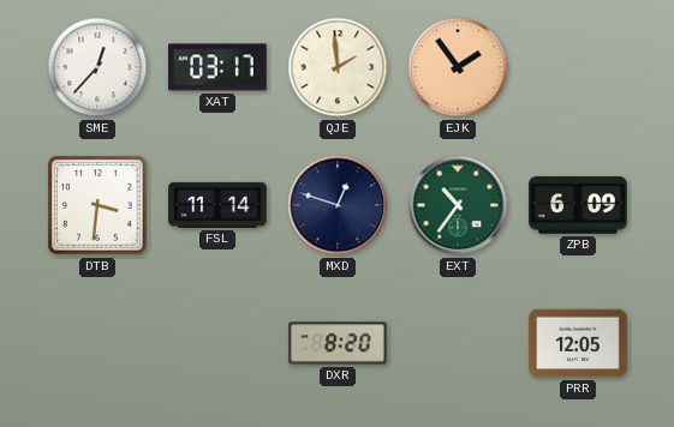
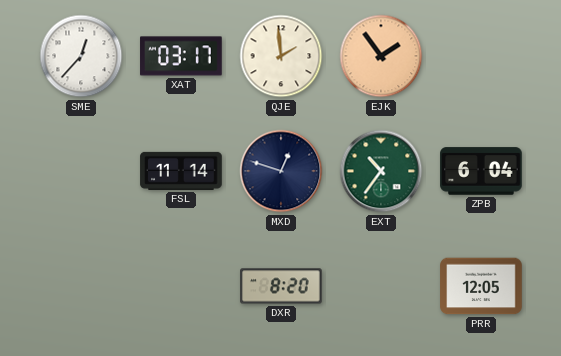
DTB: 3:31 -> none (97, 205)
ZPB: 6:09 -> 6:04 (481, 171)
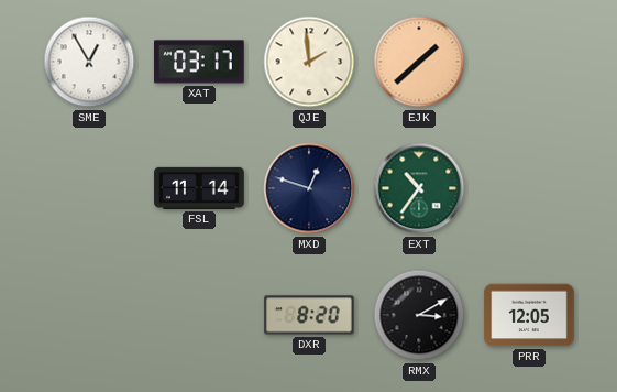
SME: 12:37 -> 12:55 (89, 62)
EJK: 1:54 -> 1:38 (419, 62)
ZPB: 6:04 -> none (481, 171)
RMX: none -> 3:10 (419, 315)
